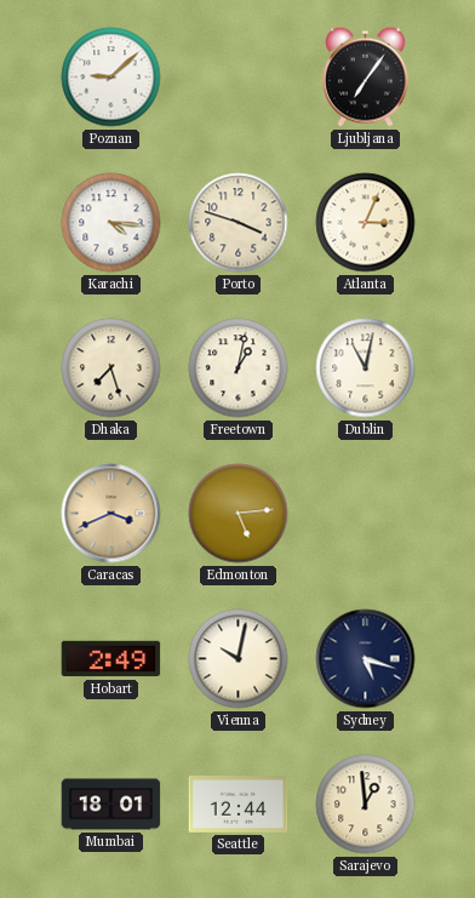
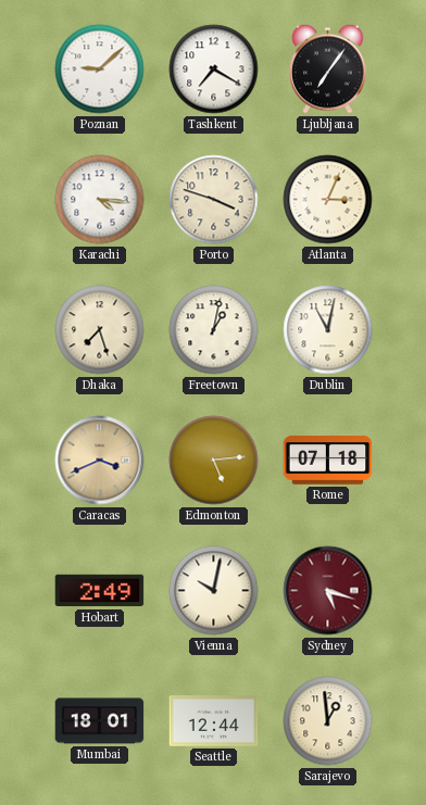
Tashkent: none -> 7:20 (214, 70)
Rome: none -> 07:18 (328, 461)
Sydney dial: navy -> burgundy (328, 591)
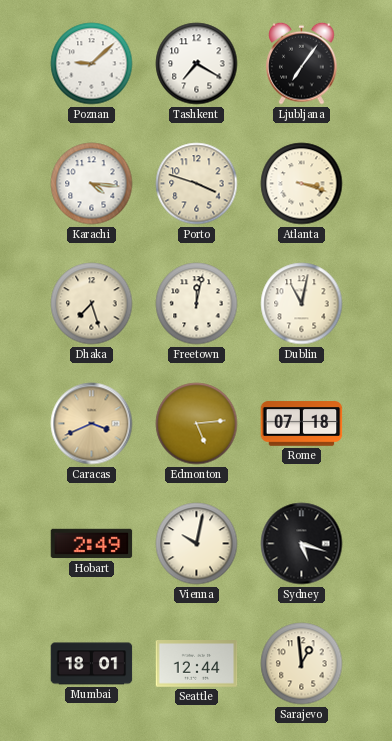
Atlanta: 3:04 -> 3:18 (302, 184)
Freetown: 1:02 -> 12:02 (197, 304)
Sydney dial: burgundy -> black (302, 544)
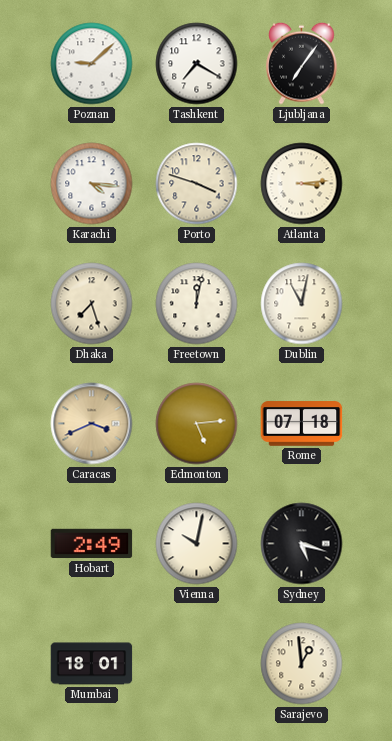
Atlanta: 3:18 -> 3:14 (302, 184)
Seattle: 12:44 -> none (197, 664)
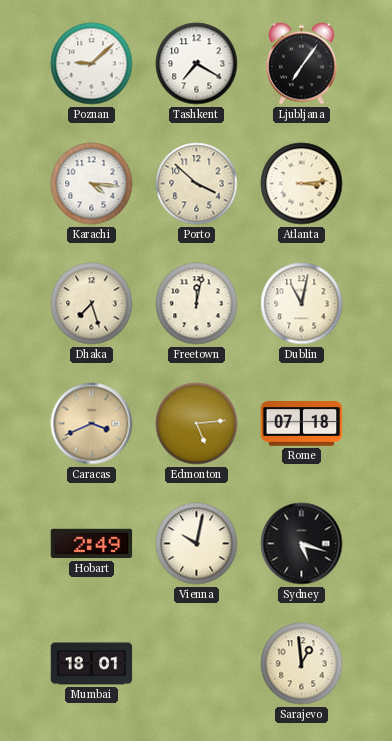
Porto: 3:48 -> 3:52 (197, 184)
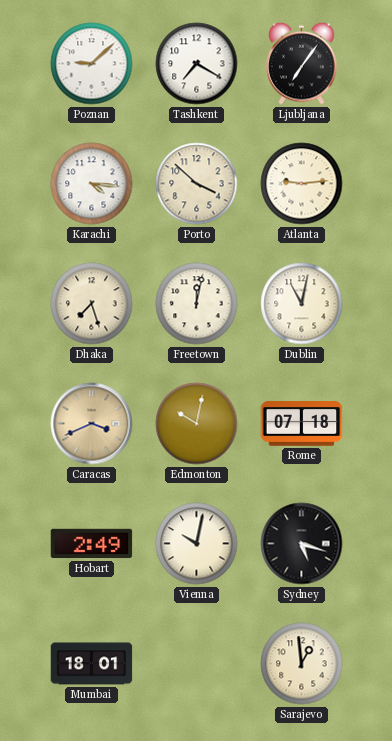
Atlanta: 3:14 -> 9:14 (302, 184)
Edmonton: 5:14 -> 10:02 (197, 424)
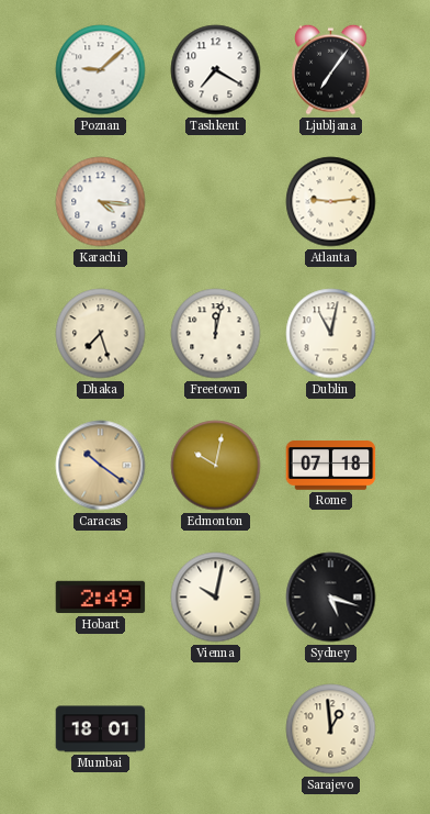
Porto: 3:52 -> none (197, 184)
Caracas: 3:41 -> 10:21 (101, 466)
